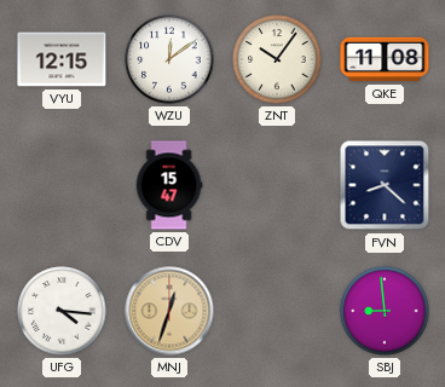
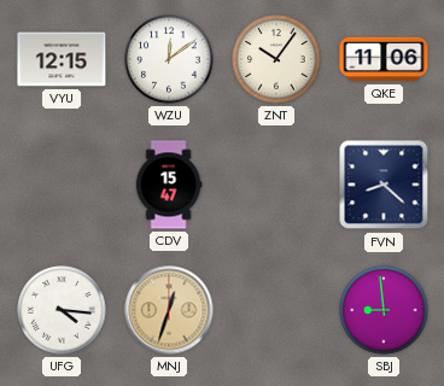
QKE: 11:08 -> 11:06 (384, 59)
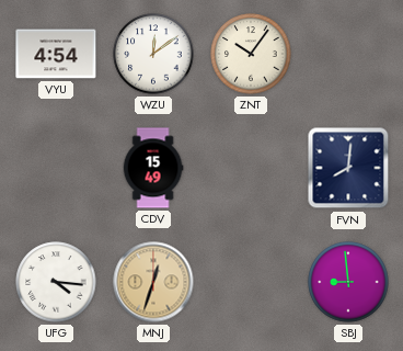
VYU: 12:15 -> 4:54 (56, 54)
QKE: 11:06 -> none (384, 59)
CDV: 15:47 -> 15:49 (153, 168)
FVN: 8:22 -> 8:01 (348, 168)
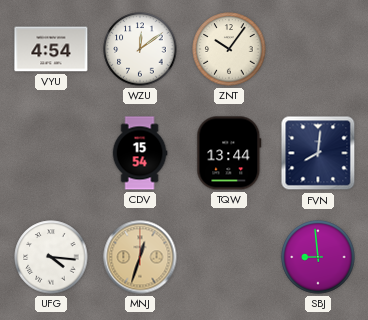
CDV: 15:49 -> 15:54 (140, 153)
TQW: none -> 13:44 (229, 153)
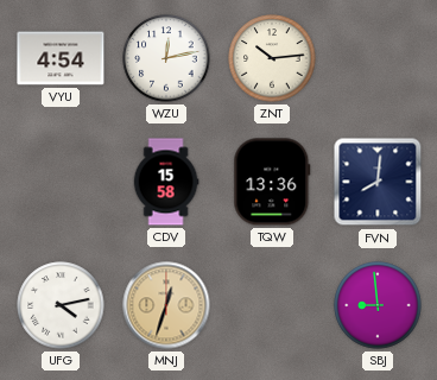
WZU: 12:09 -> 12:13 (166, 58)
ZNT: 10:06 -> 10:14 (272, 58)
CDV: 15:54 -> 15:58 (166, 182)
TQW: 13:44 -> 13:36 (272, 182)
UFG: 4:16 -> 4:13 (61, 305)
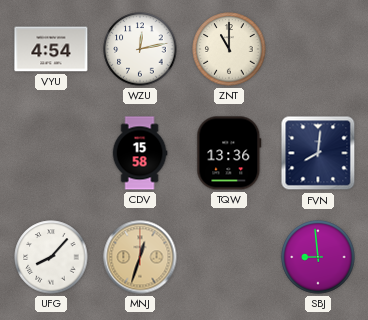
ZNT: 10:14 -> 11:00 (229, 49)
UFG: 4:13 -> 8:07 (51, 257)
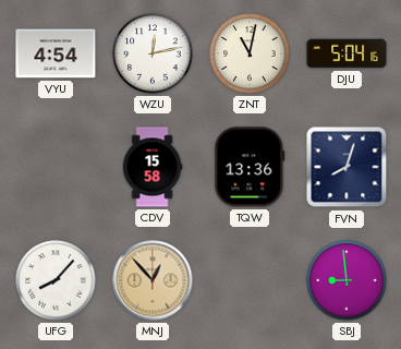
ZNT: 11:00 -> 11:02 (250, 53)
DJU: none -> 5:04 (347, 53)
FVN: 8:01 -> 8:03 (347, 167)
MNJ: 12:33 -> 12:53 (153, 280)
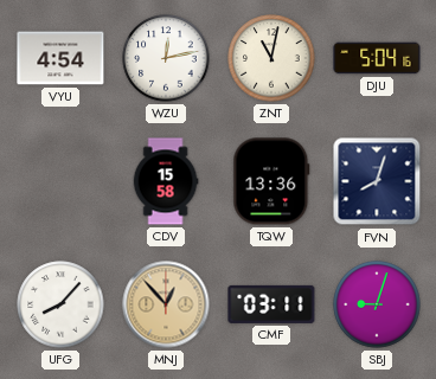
CMF: none -> 03:11 (271, 304)
SBJ: 8:59 -> 9:03 (377, 304)
